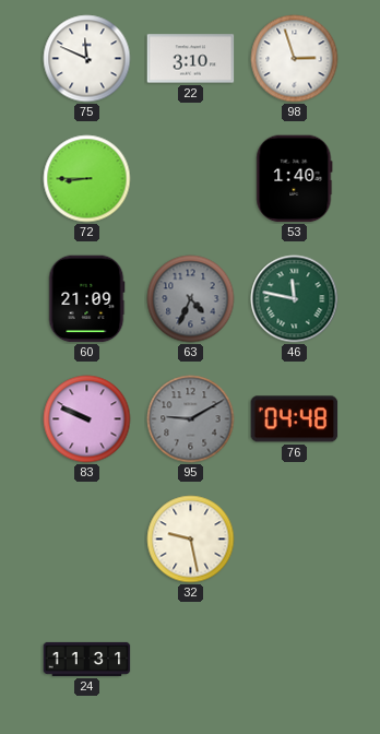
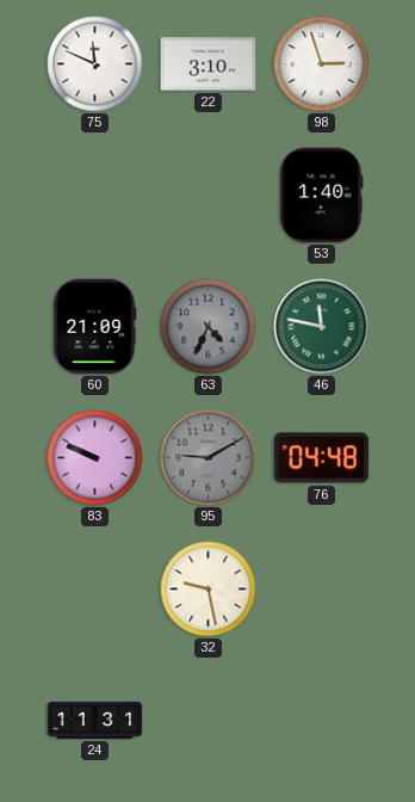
72: 8:45 -> none (87, 179)
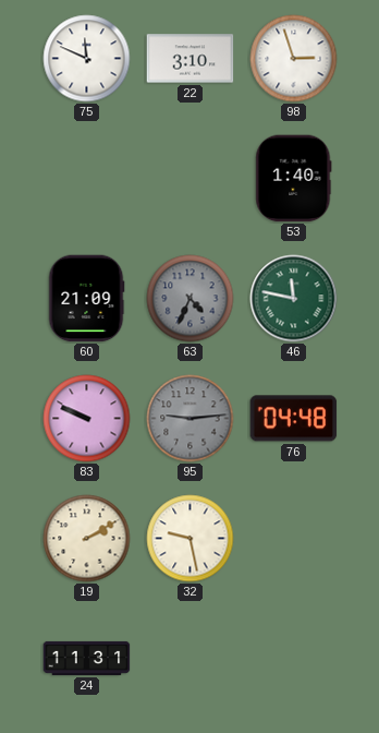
95: 9:10 -> 9:14 (191, 419)
19: none -> 2:10 (87, 539)
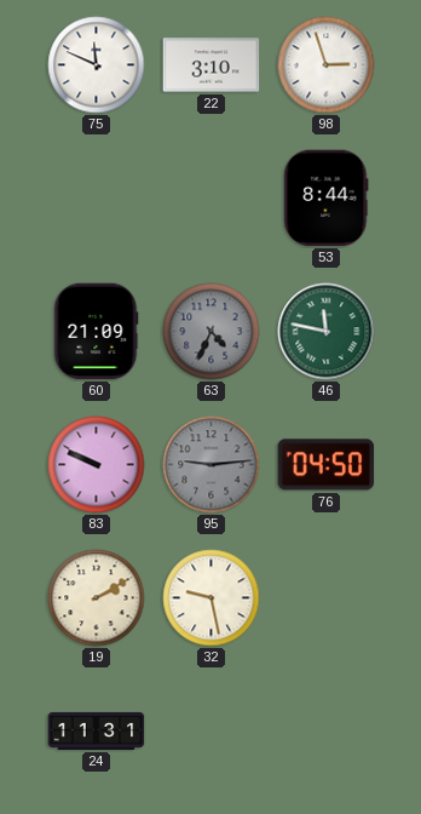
53: 1:40 -> 8:44 (327, 199)
76: 04:48 -> 04:50 (327, 465)
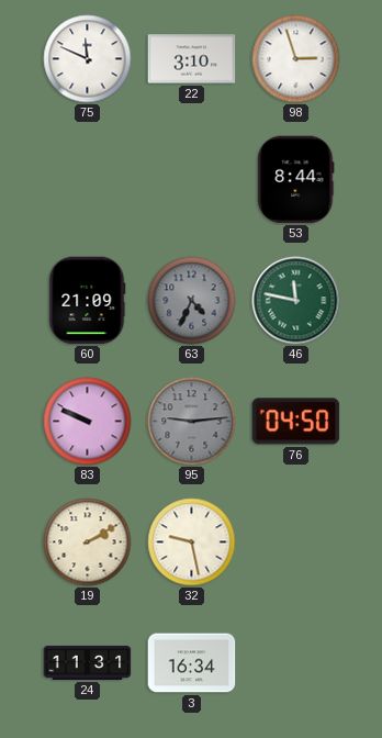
3: none -> 16:34 (192, 663)
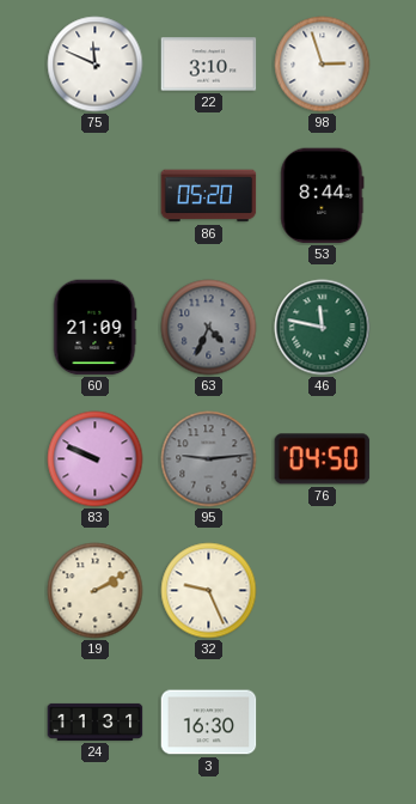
86: none -> 05:20 (209, 196)
32: 9:28 -> 9:26 (209, 591)
3: 16:34 -> 16:30 (209, 723)
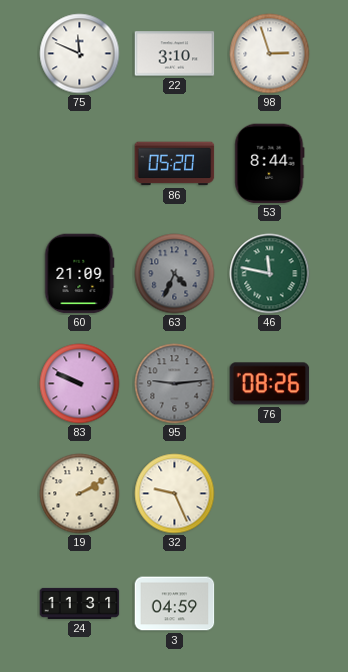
76: 04:50 -> 08:26 (270, 384)
3: 16:30 -> 04:59 (175, 604)
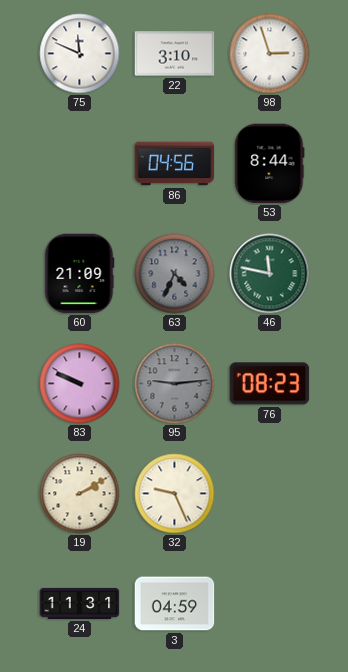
86: 05:20 -> 04:56 (175, 164)
76: 08:26 -> 08:23 (270, 384)
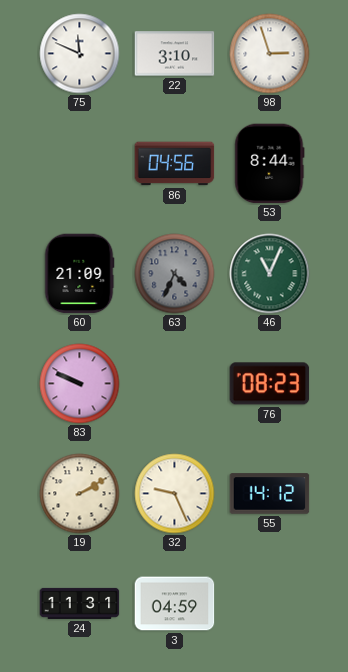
46: 11:47 -> 11:04 (270, 274)
95: 9:14 -> none (175, 384)
55: none -> 14:12 (270, 494)
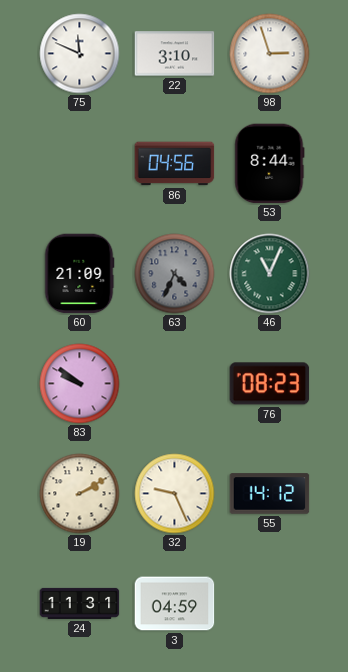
83: 9:49 -> 9:51 (80, 384)
